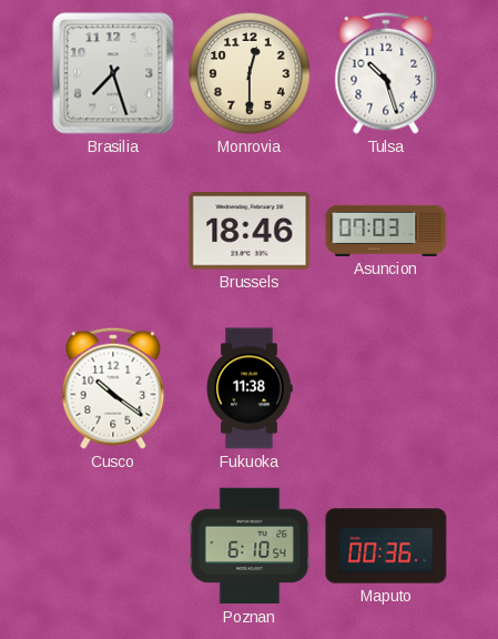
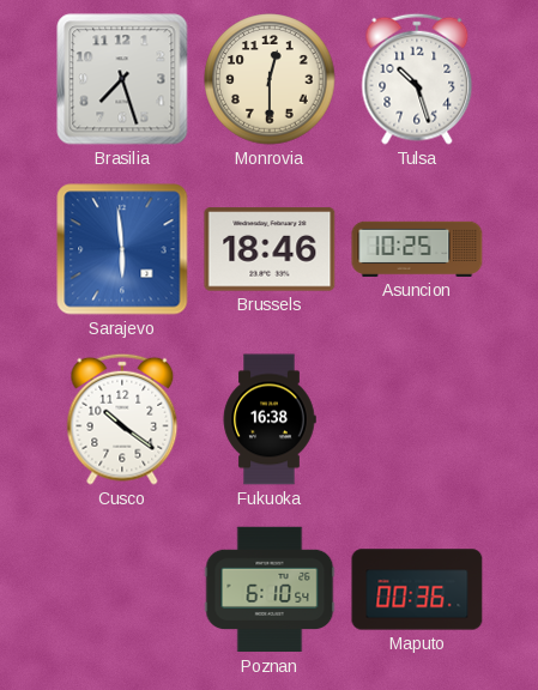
Sarajevo: none -> 5:59 (122, 249)
Asuncion: 07:03 -> 10:25 (417, 249)
Fukuoka: 11:38 -> 16:38 (270, 419)
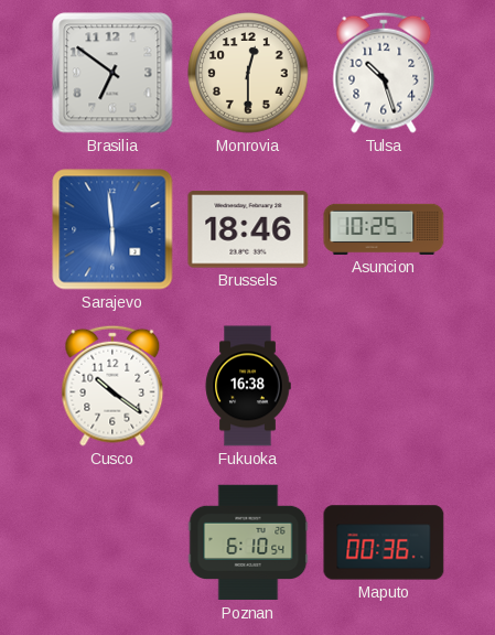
Brasilia: 7:27 -> 6:51 (112, 73)
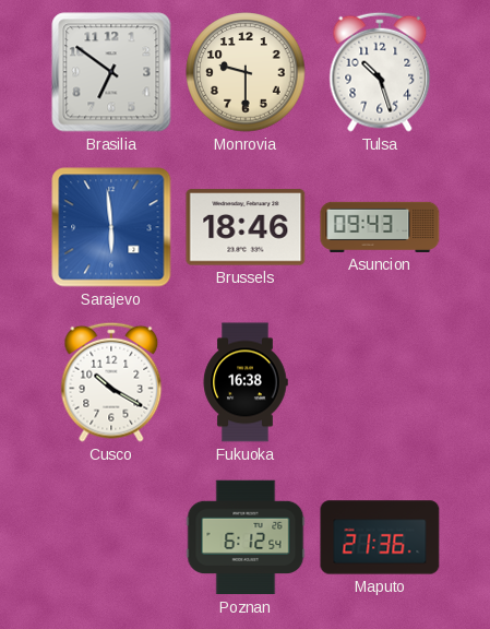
Monrovia: 12:30 -> 9:30 (246, 72)
Asuncion: 10:25 -> 09:43 (380, 227)
Cusco: 10:21 -> 10:20 (111, 382)
Poznan: 6:10 -> 6:12 (246, 537)
Maputo: 00:36 -> 21:36 (380, 537)
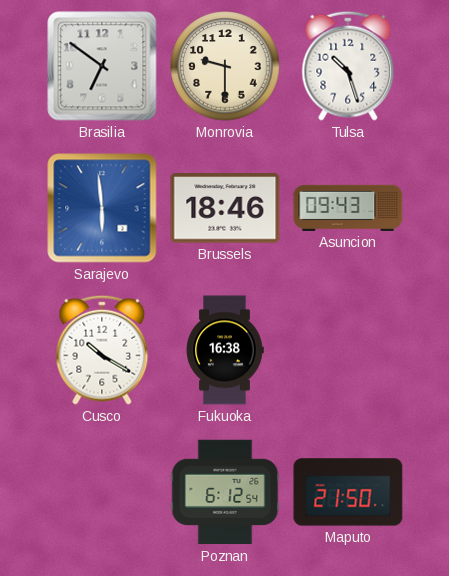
Maputo: 21:36 -> 21:50 (348, 492)
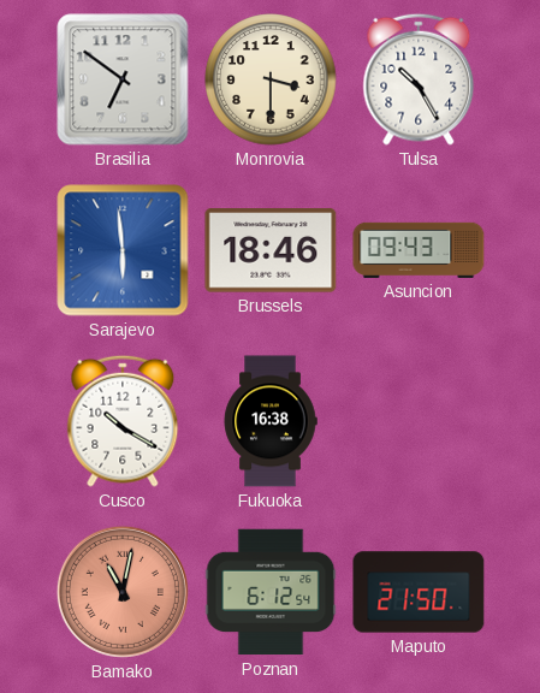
Monrovia: 9:30 -> 3:30 (271, 79)
Tulsa: 10:27 -> 10:25 (419, 79)
Bamako: none -> 11:02 (123, 592)
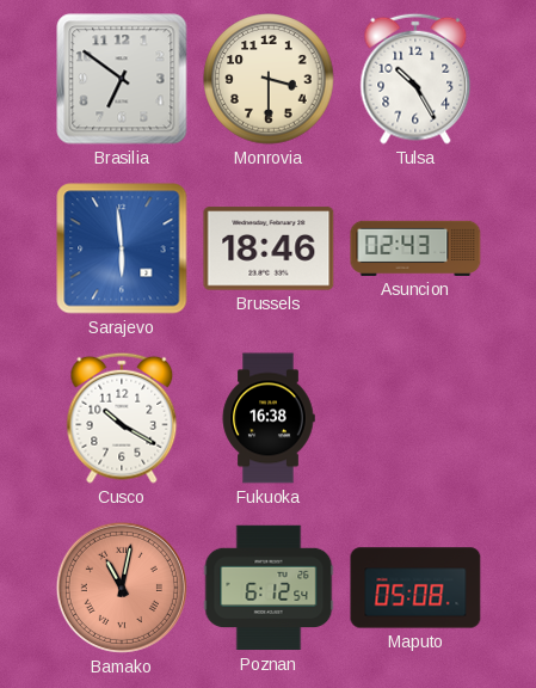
Asuncion: 09:43 -> 02:43 (415, 248)
Maputo: 21:50 -> 05:08 (415, 588)
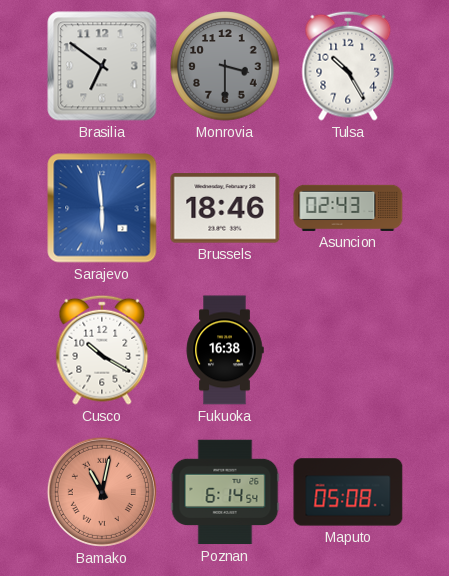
Monrovia dial: cream -> grey (225, 66)
Poznan: 6:12 -> 6:14 (225, 492)
